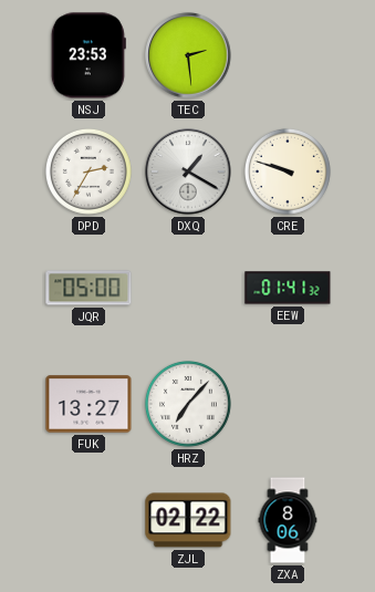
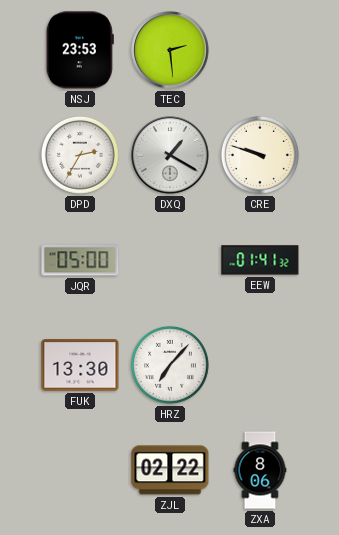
FUK: 13:27 -> 13:30 (80, 365)
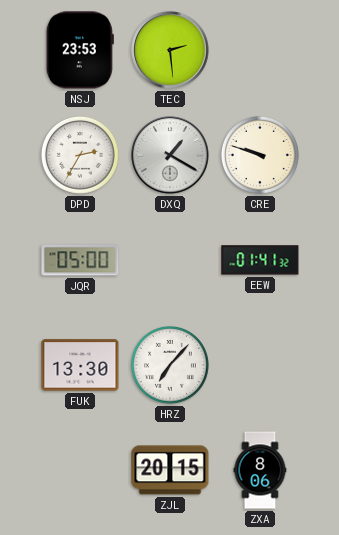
ZJL: 02:22 -> 20:15 (170, 470)
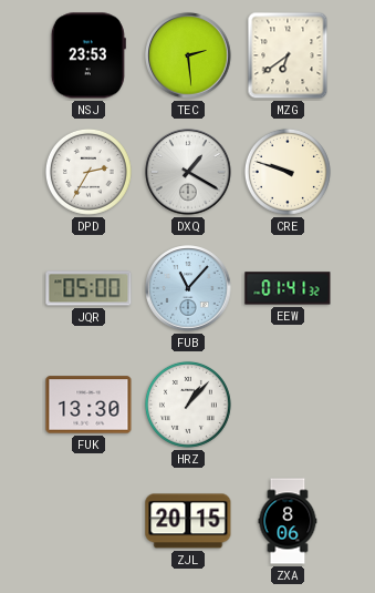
MZG: none -> 6:39 (288, 55)
FUB: none -> 11:07 (188, 288)
HRZ: 7:07 -> 1:07 (188, 405)
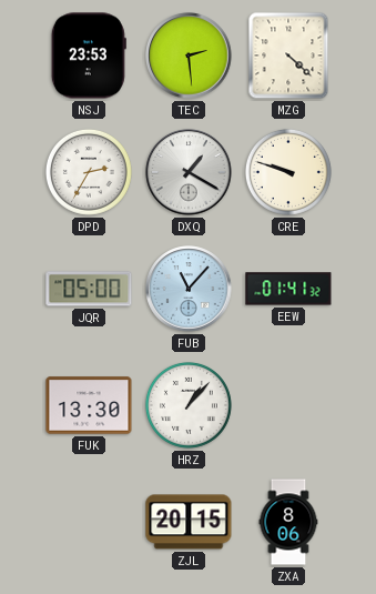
MZG: 6:39 -> 4:22 (288, 56)
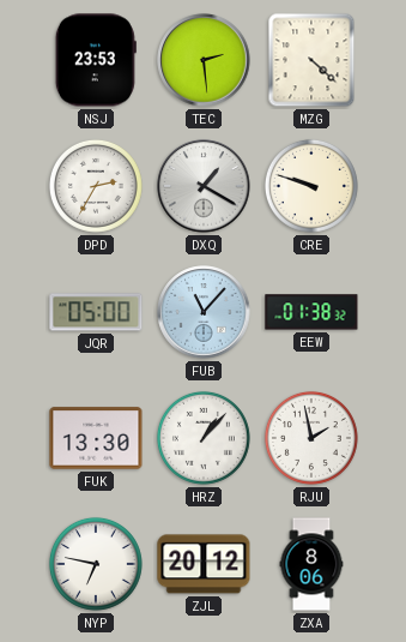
EEW: 01:41 -> 01:38 (311, 312)
RJU: none -> 1:58 (311, 438)
NYP: none -> 6:47 (96, 564)
ZJL: 20:15 -> 20:12 (204, 564)
